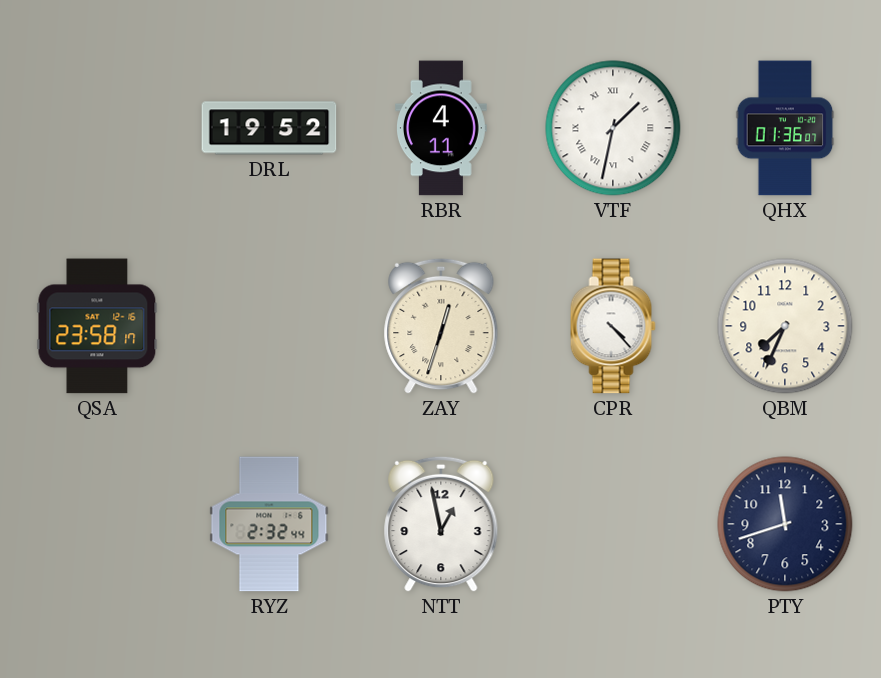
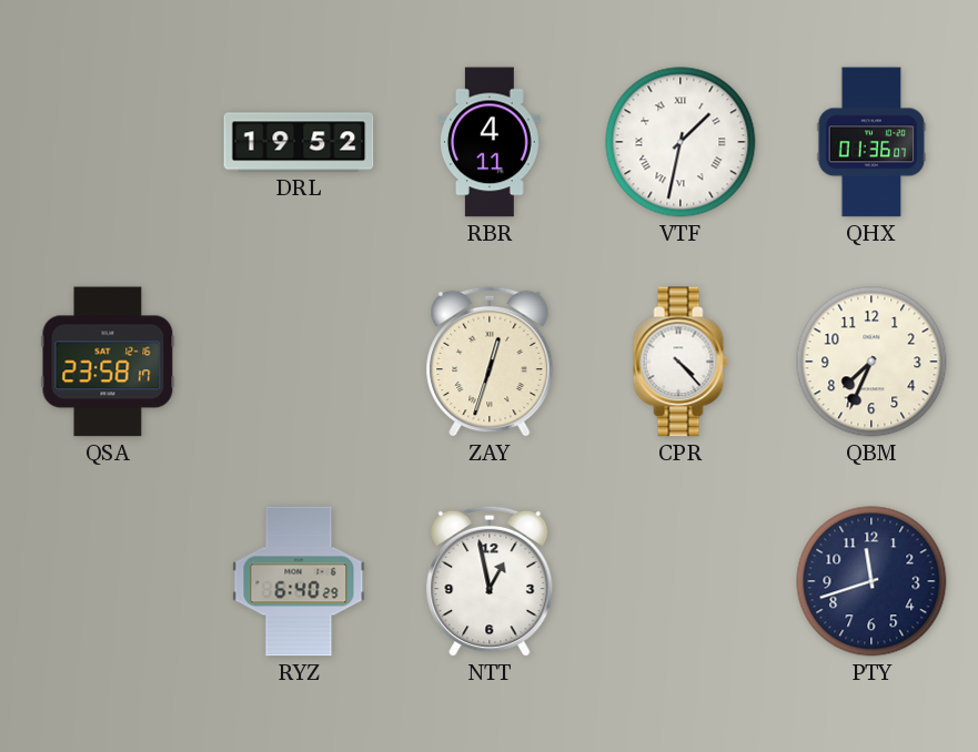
RYZ: 2:32 -> 6:40 (299, 581)
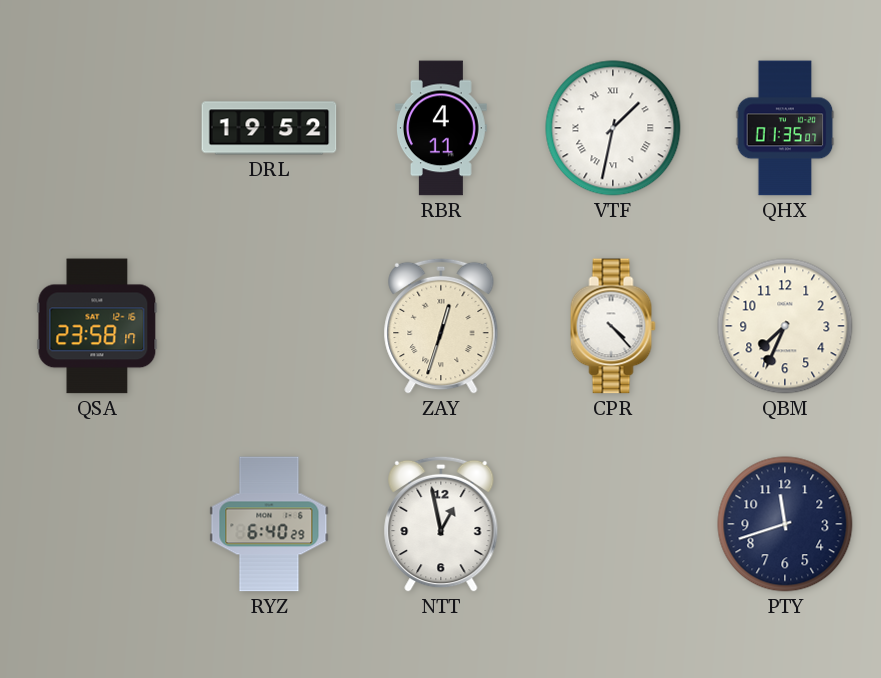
QHX: 01:36 -> 01:35 (785, 128)
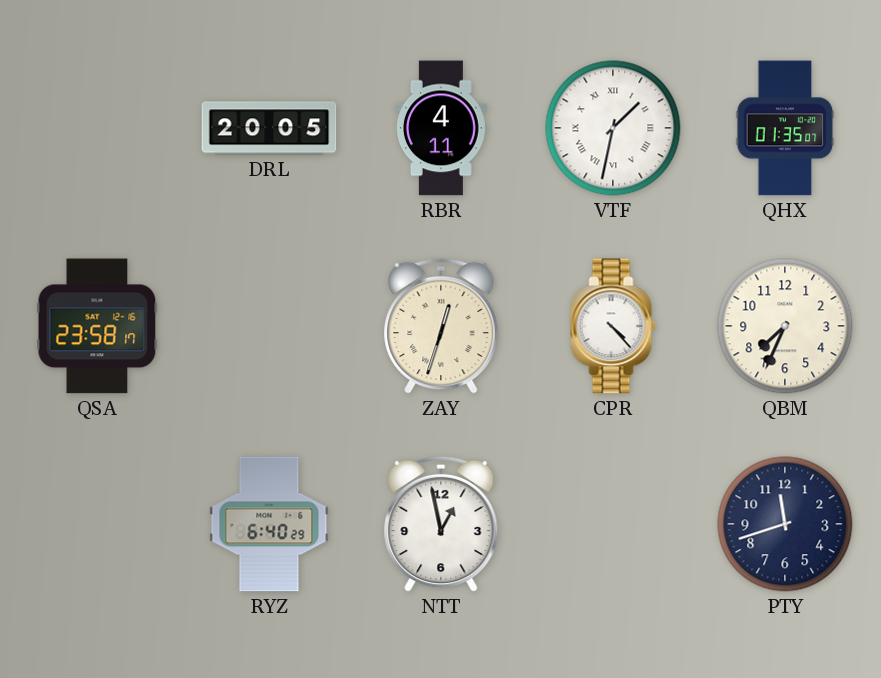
DRL: 19:52 -> 20:05 (269, 128)
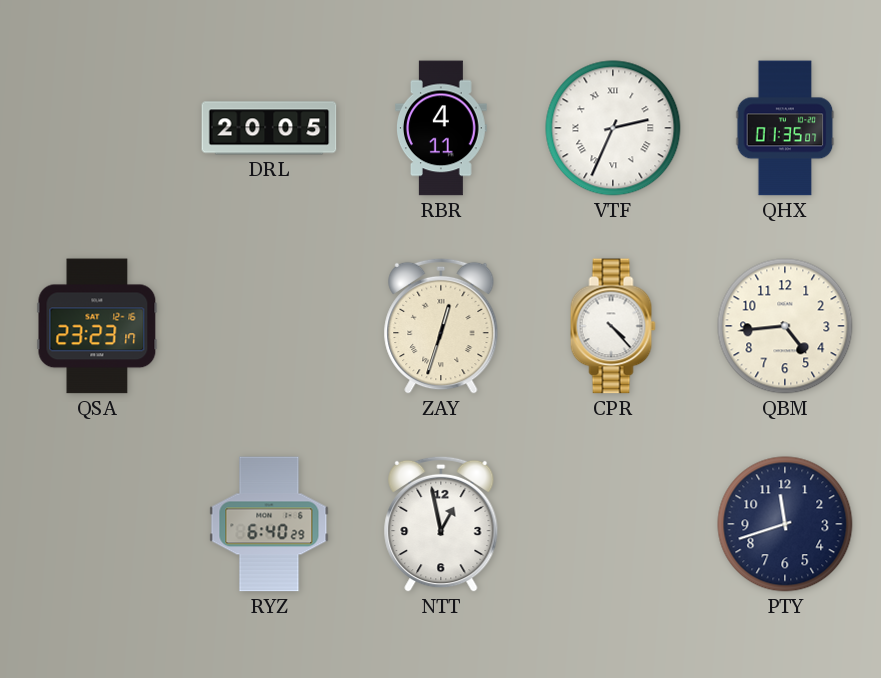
VTF: 1:32 -> 2:34 (613, 128)
QSA: 23:58 -> 23:23 (97, 326)
QBM: 7:34 -> 4:44 (785, 326)
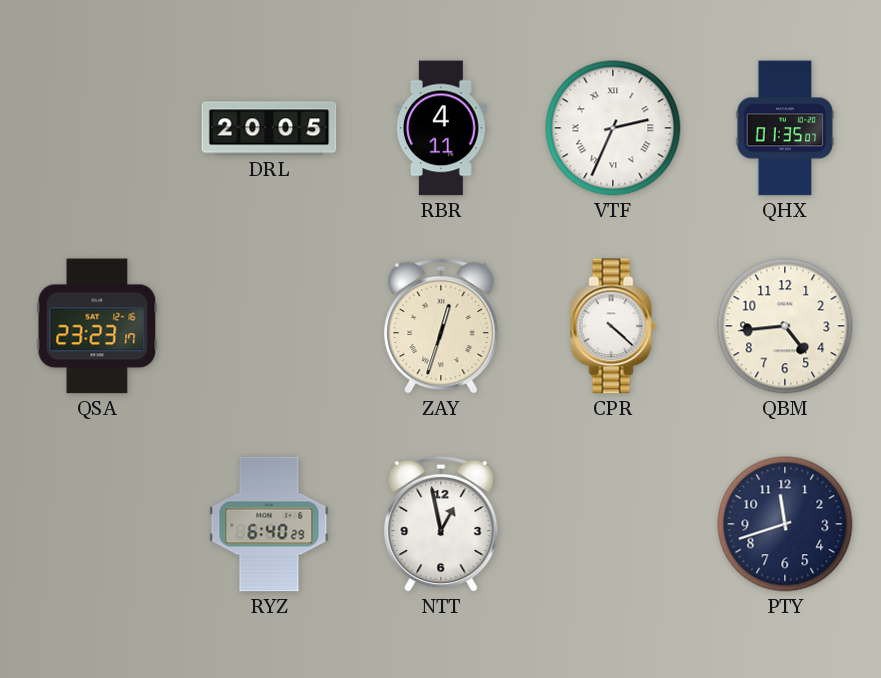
CPR: 4:23 -> 4:22 (613, 326)
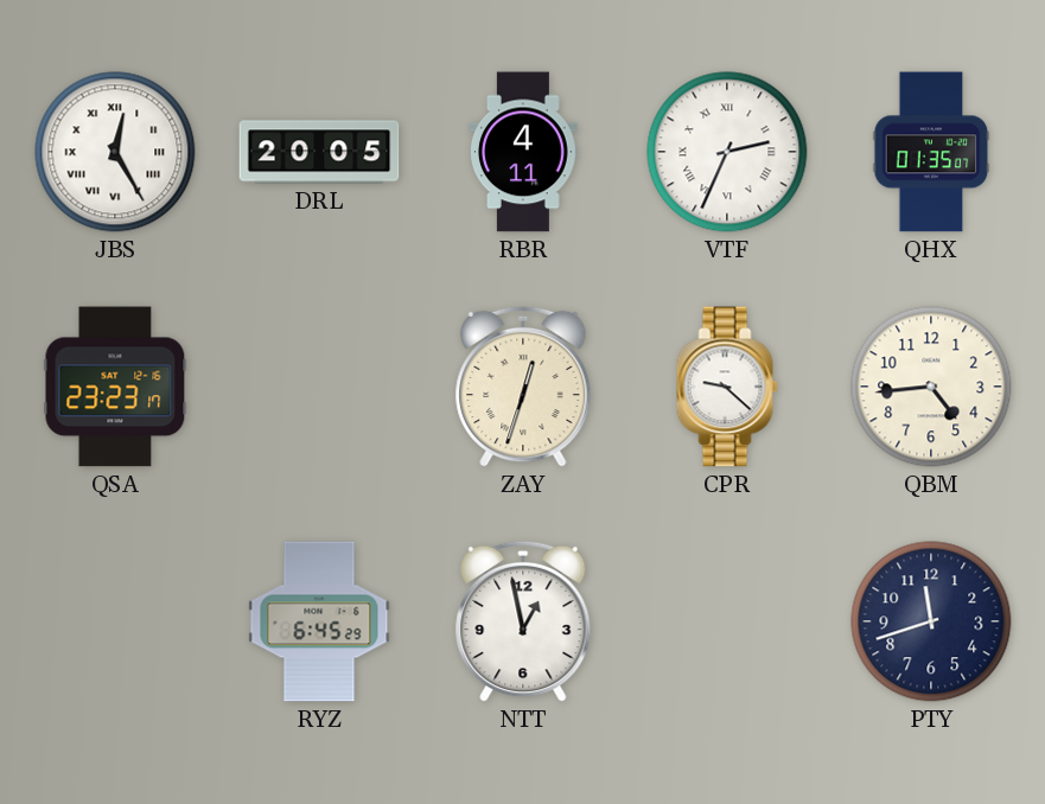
JBS: none -> 12:25 (115, 152)
CPR: 4:22 -> 9:22 (727, 387)
RYZ: 6:40 -> 6:45 (319, 621)
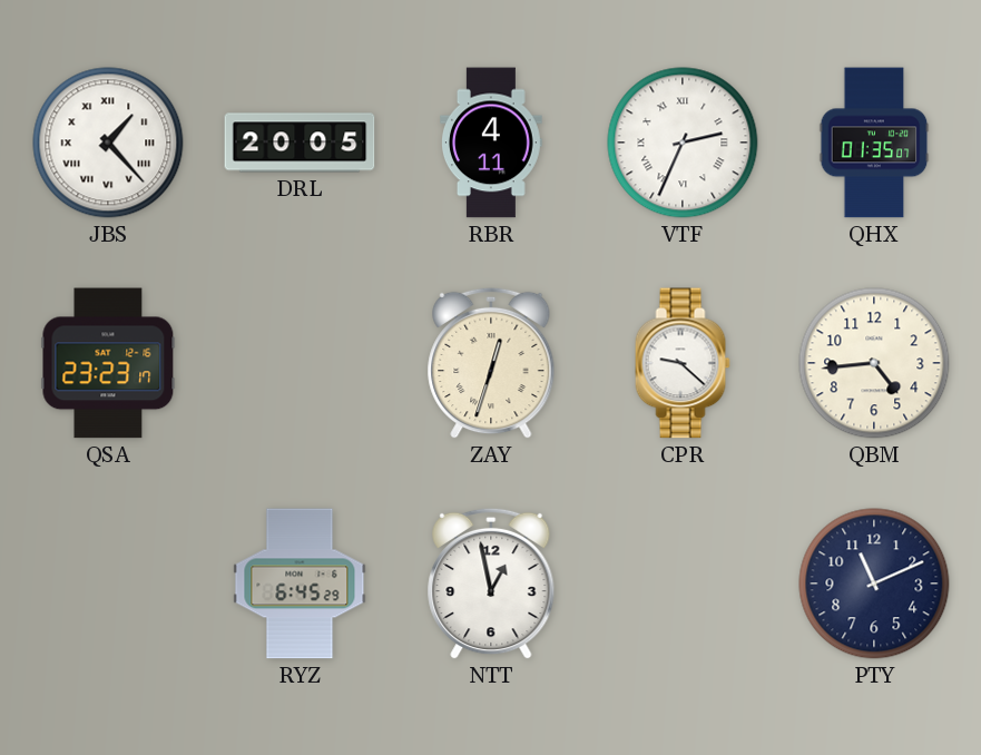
JBS: 12:25 -> 1:23 (108, 143)
PTY: 11:42 -> 11:11 (874, 584)
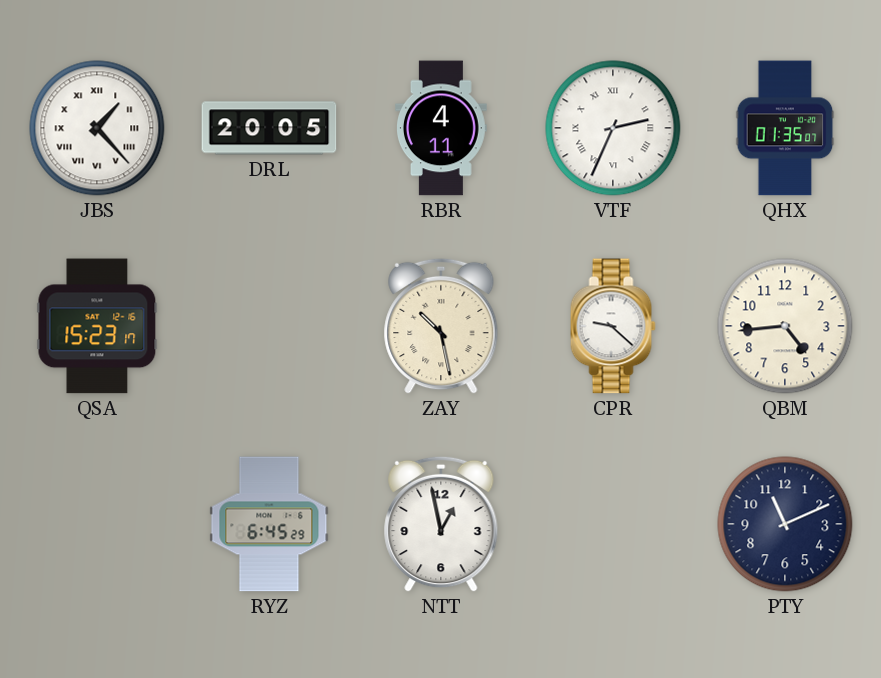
QSA: 23:23 -> 15:23 (97, 326)
ZAY: 12:33 -> 10:28 (441, 326)
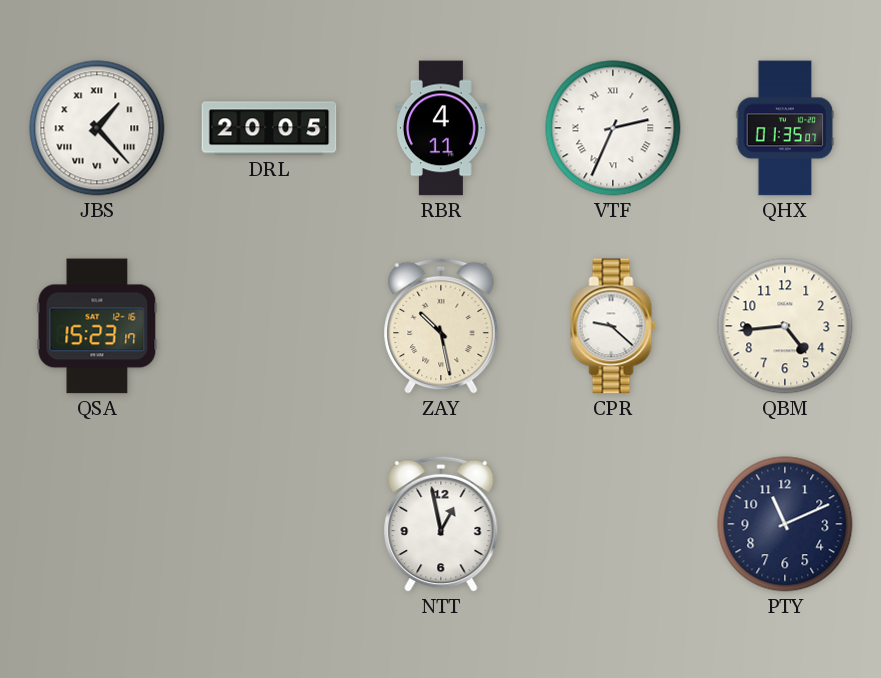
RYZ: 6:45 -> none (269, 524)
